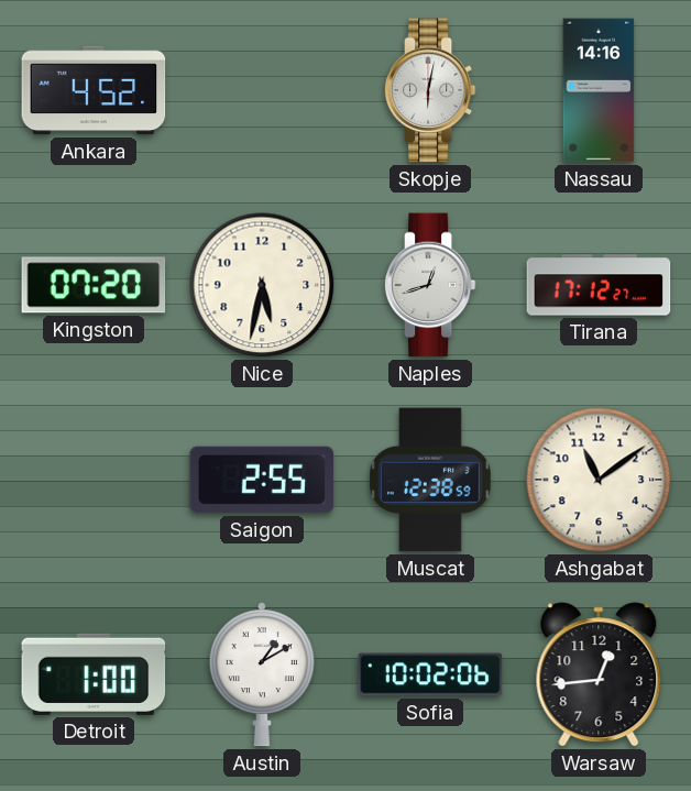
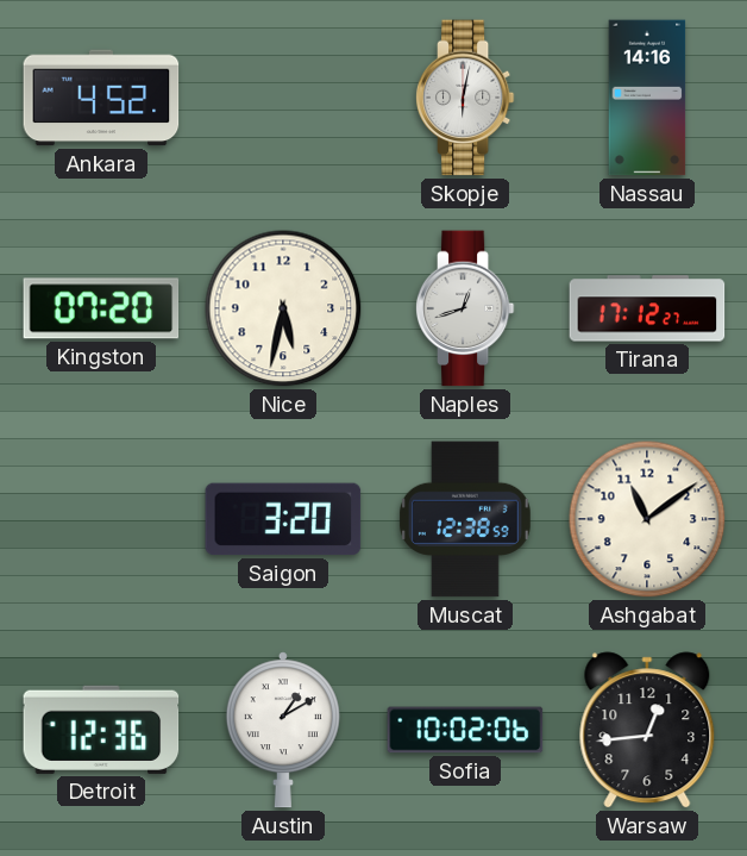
Saigon: 2:55 -> 3:20 (283, 519)
Detroit: 1:00 -> 12:36 (101, 730)
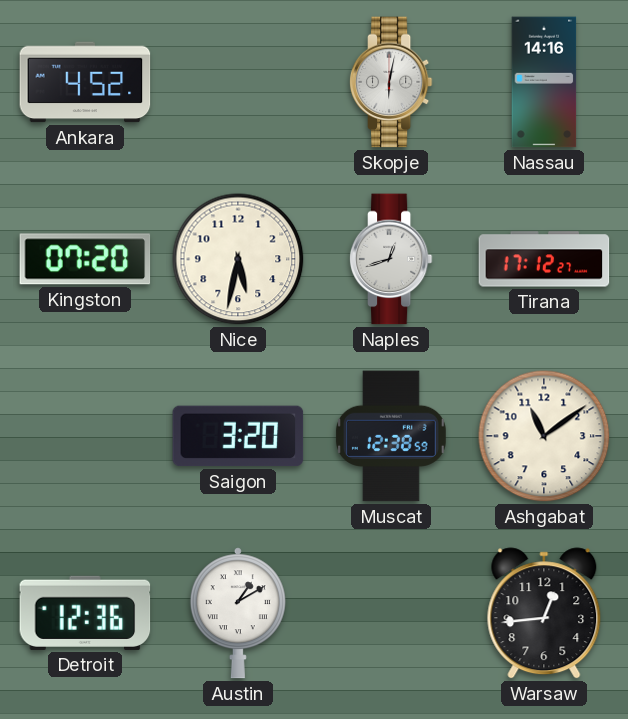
Sofia: 10:02 -> none (465, 730)
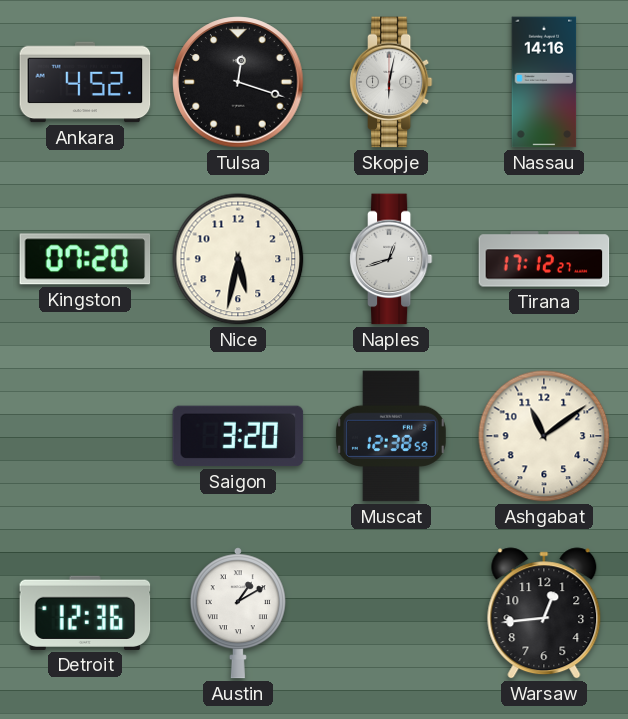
Tulsa: none -> 12:18 (238, 82)
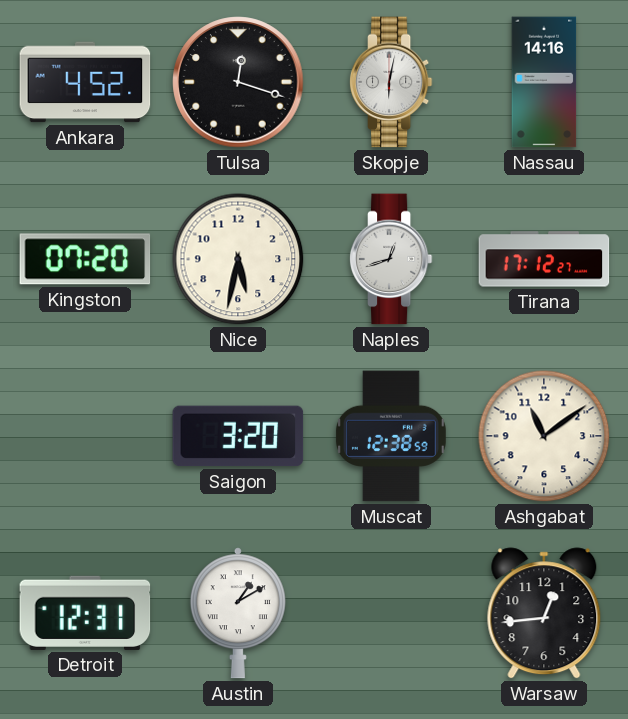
Detroit: 12:36 -> 12:31 (85, 613)
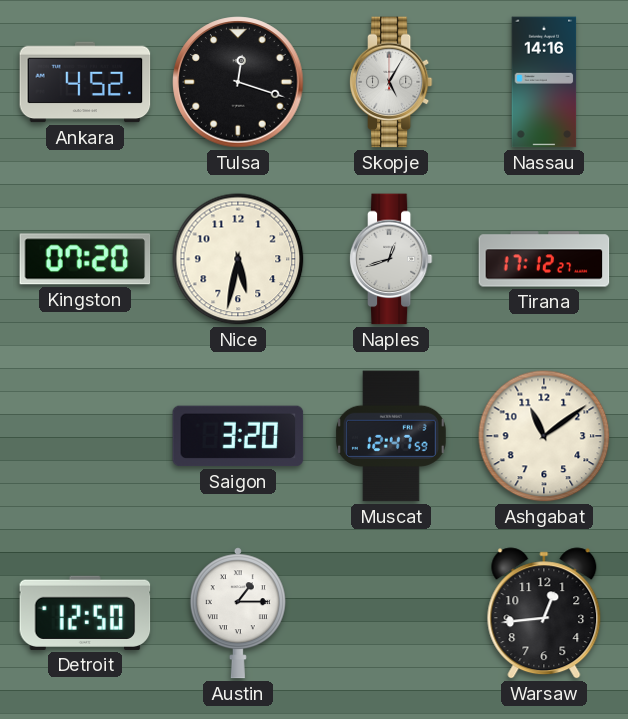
Skopje: 6:02 -> 5:05 (391, 82)
Muscat: 12:38 -> 12:47 (391, 436)
Detroit: 12:31 -> 12:50 (85, 613)
Austin: 1:10 -> 1:15 (238, 613)
